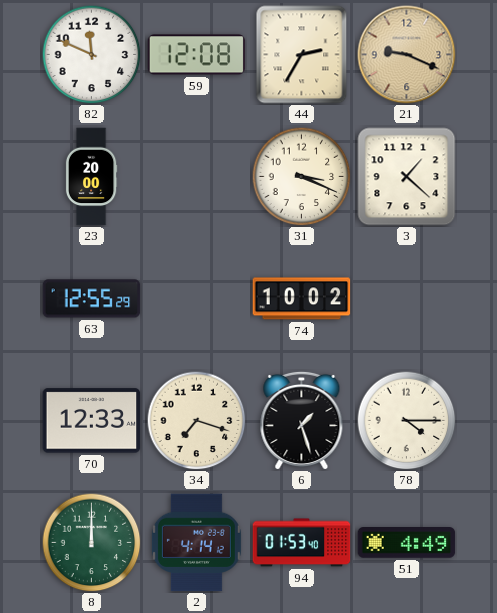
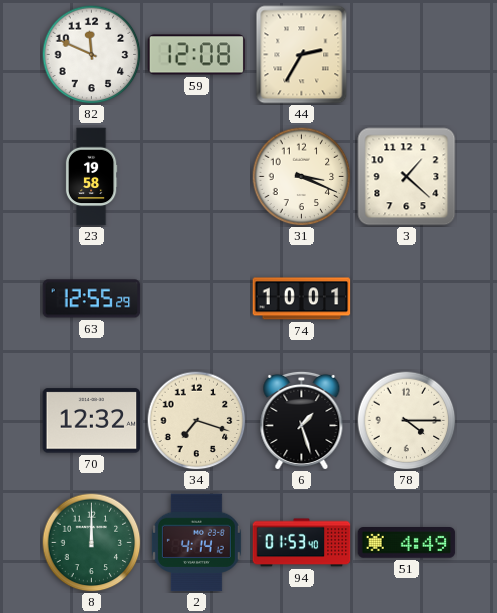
21: 9:19 -> none (407, 55)
23: 20:00 -> 19:58 (91, 177)
74: 10:02 -> 10:01 (302, 299)
70: 12:33 -> 12:32 (92, 421)
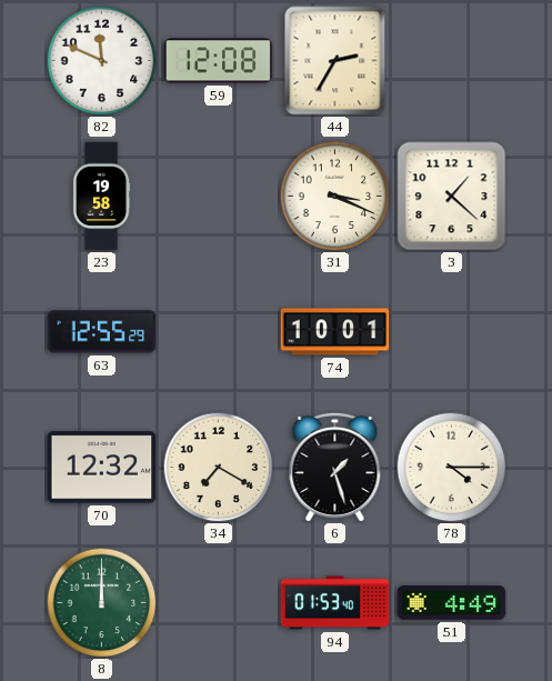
34: 7:18 -> 7:20 (219, 468)
2: 4:14 -> none (196, 543)
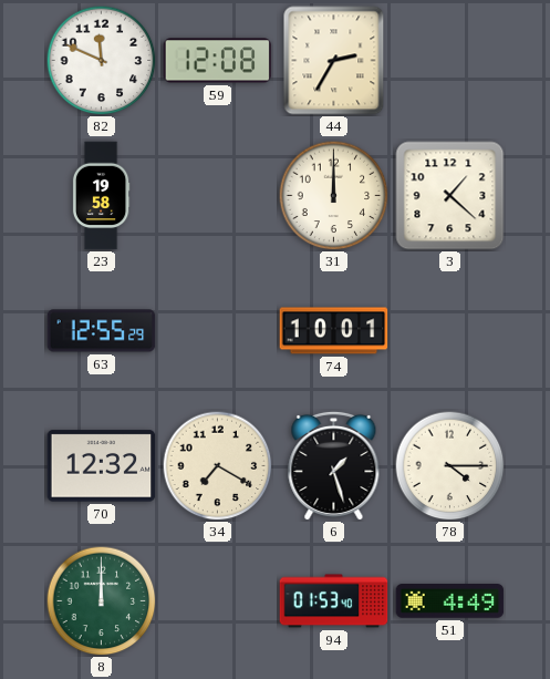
31: 3:19 -> 12:00 (334, 196)
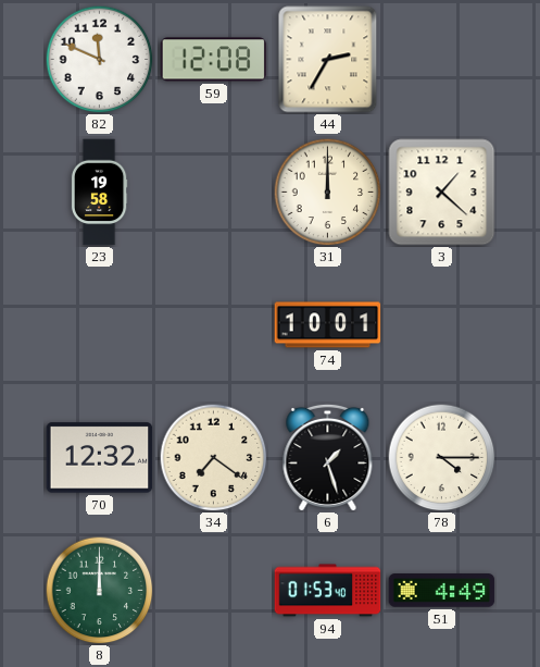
63: 12:55 -> none (102, 331)
34: 7:20 -> 7:21 (214, 458)
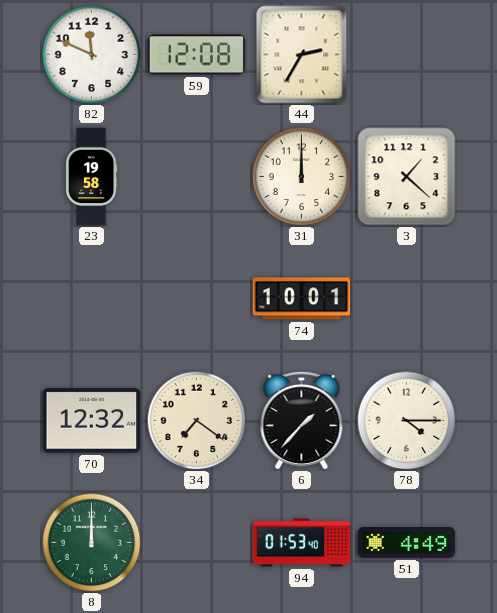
6: 1:27 -> 1:37 (302, 420)
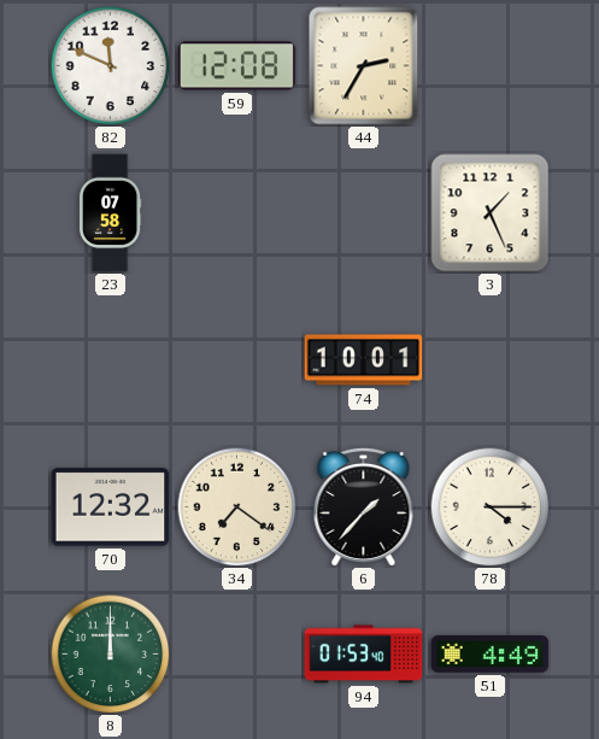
23: 19:58 -> 07:58 (110, 213)
31: 12:00 -> none (302, 177)
3: 1:22 -> 1:26 (491, 213)
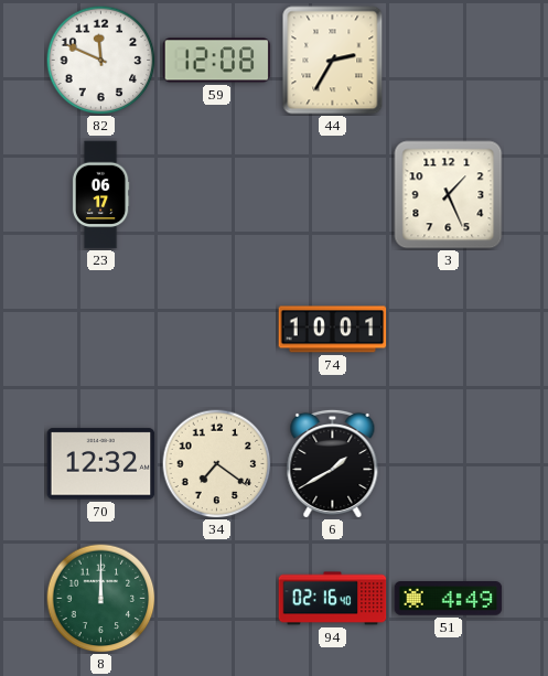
23: 07:58 -> 06:17 (100, 195)
6: 1:37 -> 1:40 (333, 463)
78: 4:15 -> none (491, 508)
94: 01:53 -> 02:16 (333, 599)
